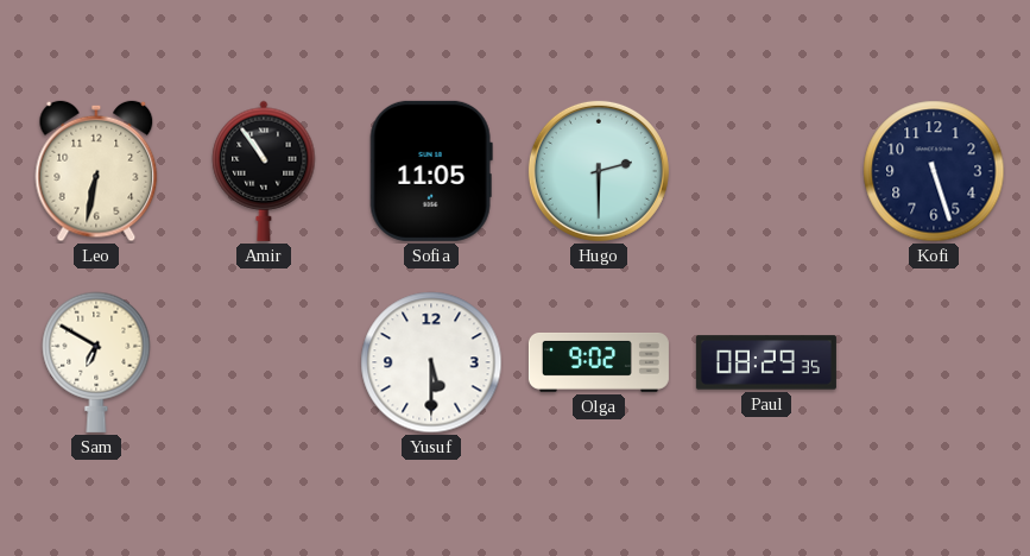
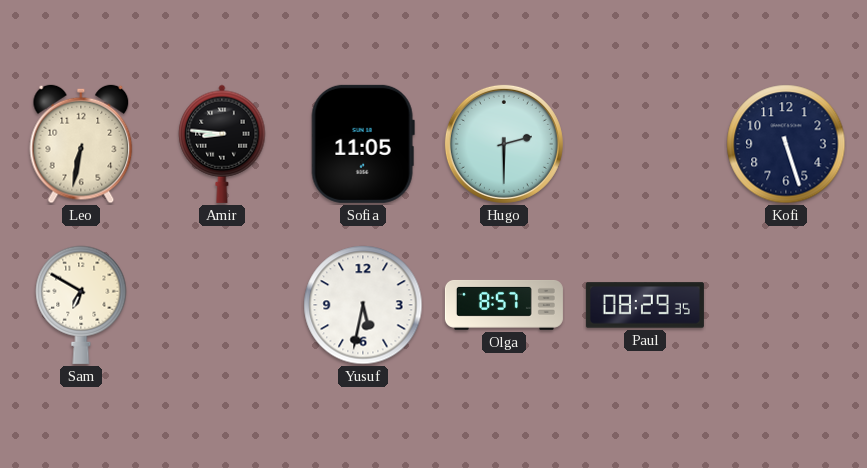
Amir: 10:54 -> 8:46 (222, 144)
Yusuf: 5:30 -> 5:32 (363, 305)
Olga: 9:02 -> 8:57 (504, 305)
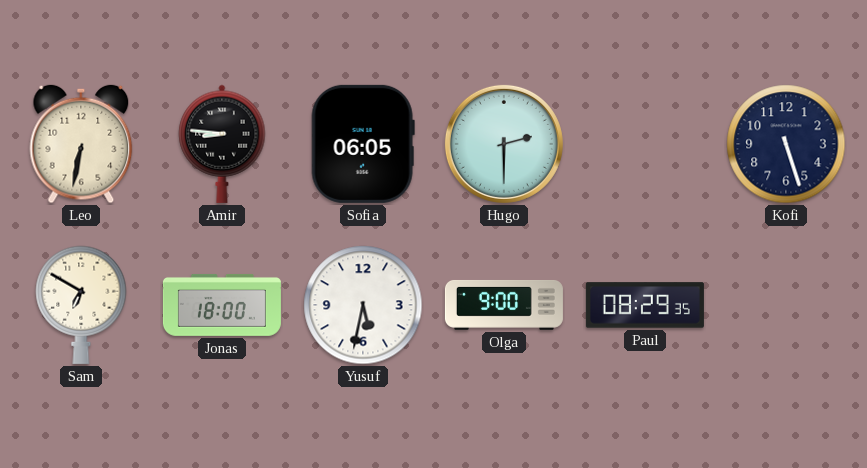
Sofia: 11:05 -> 06:05 (363, 144)
Jonas: none -> 18:00 (222, 305)
Olga: 8:57 -> 9:00 (504, 305)
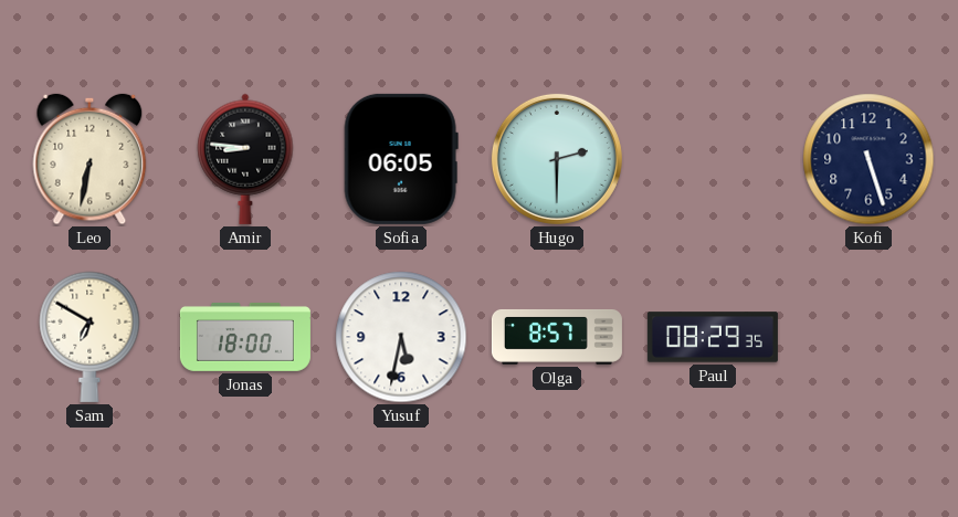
Olga: 9:00 -> 8:57 (557, 337)
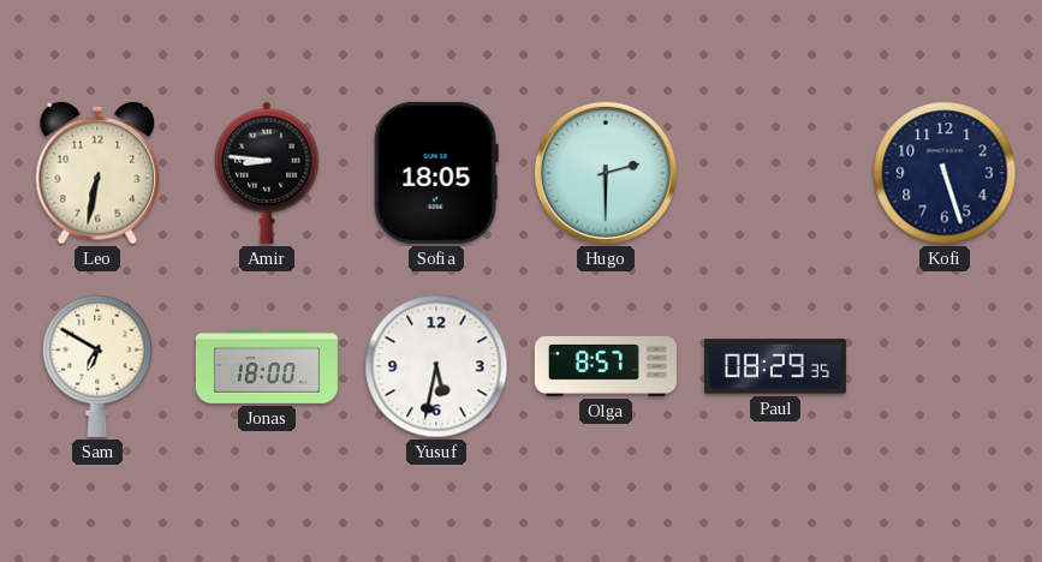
Sofia: 06:05 -> 18:05 (436, 173)
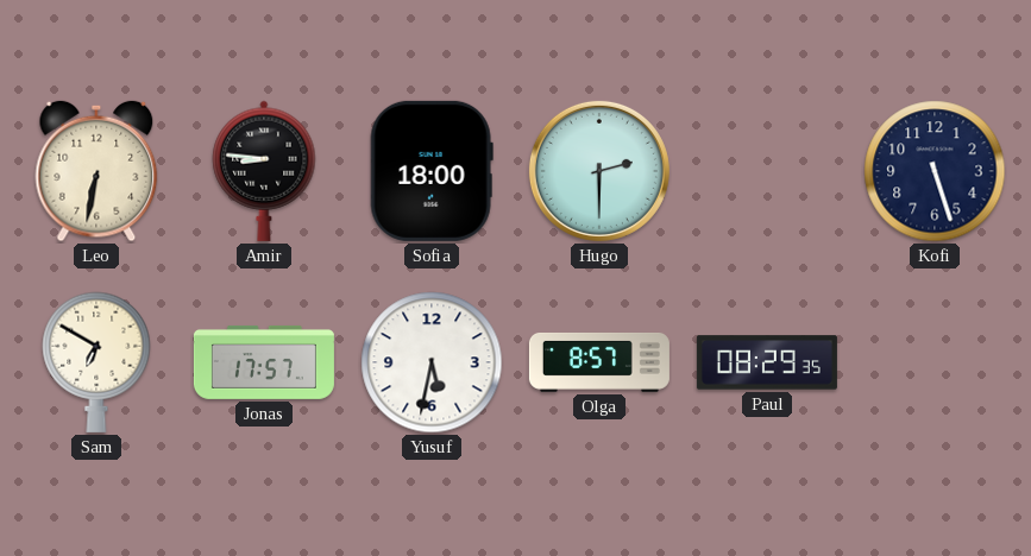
Sofia: 18:05 -> 18:00 (432, 171)
Jonas: 18:00 -> 17:57 (264, 362)
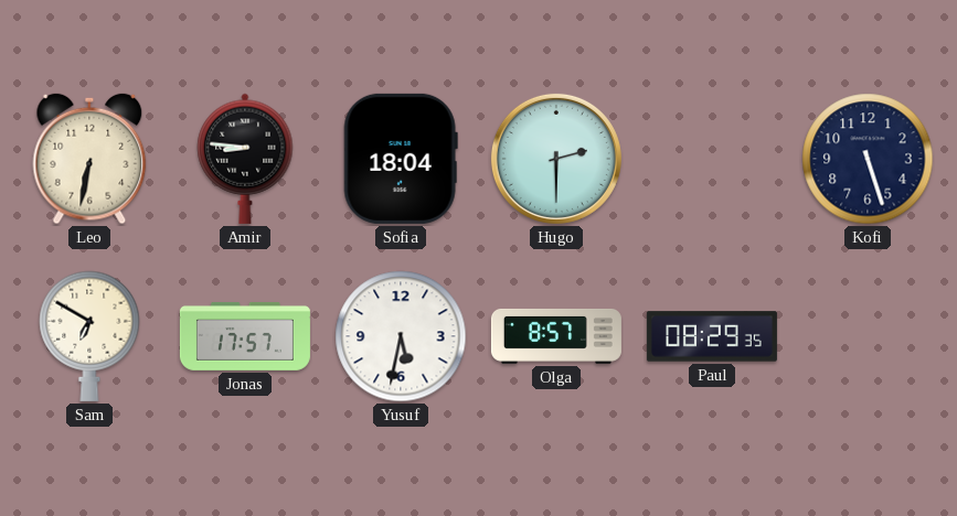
Sofia: 18:00 -> 18:04 (401, 159)
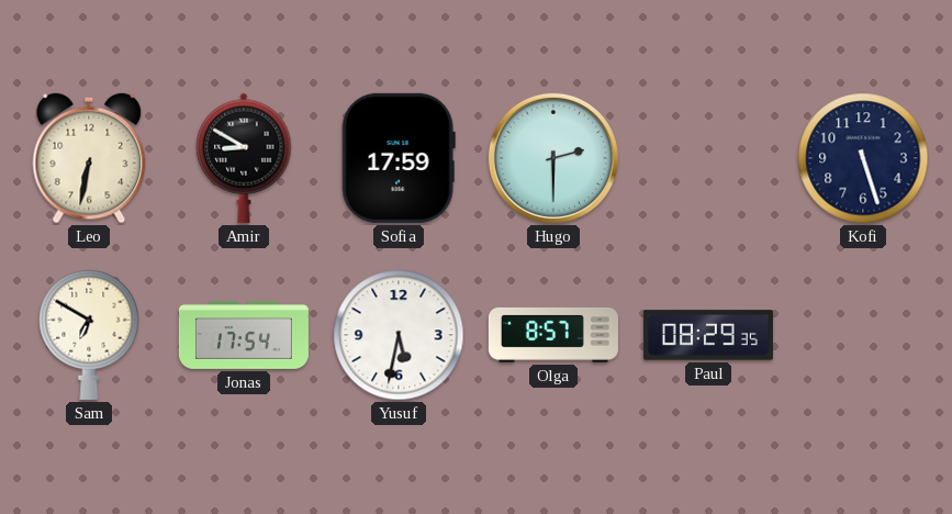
Amir: 8:46 -> 8:50 (244, 158)
Sofia: 18:04 -> 17:59 (399, 158)
Jonas: 17:57 -> 17:54 (244, 335)
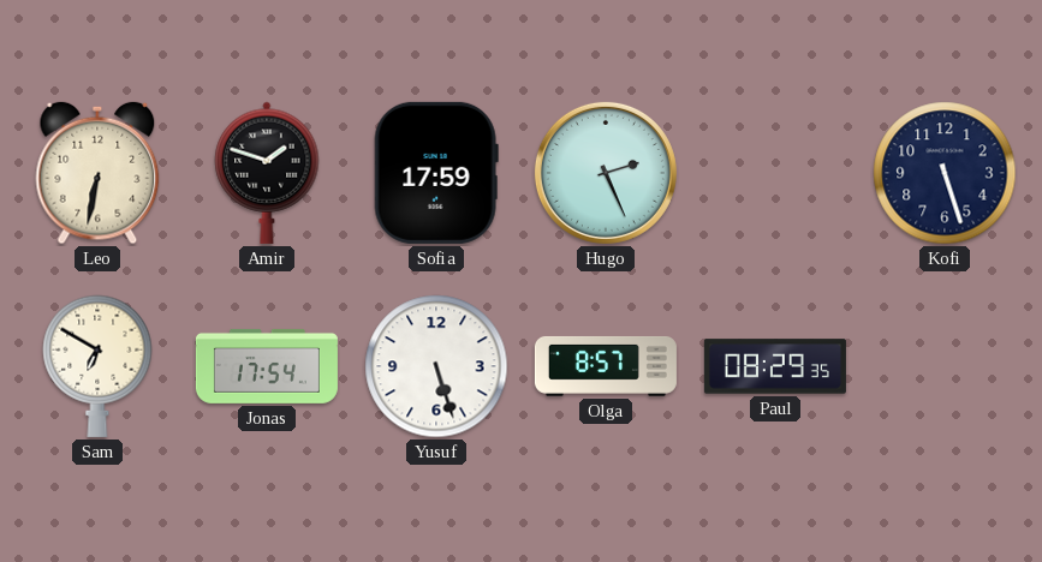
Amir: 8:50 -> 1:48 (267, 173)
Hugo: 2:30 -> 2:26 (606, 173)
Yusuf: 5:32 -> 5:27 (436, 366)
